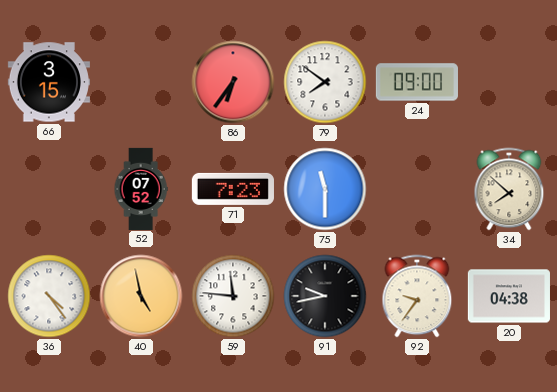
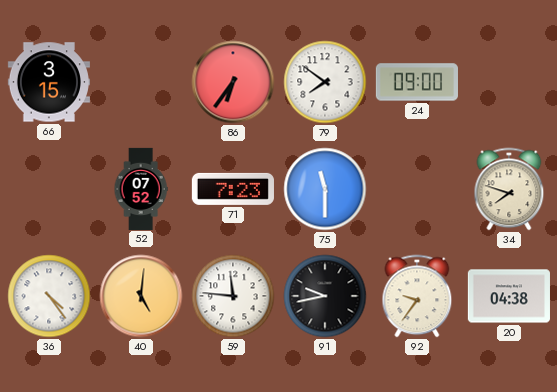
34: 7:52 -> 7:48 (509, 189)
40: 4:58 -> 5:01 (141, 296)
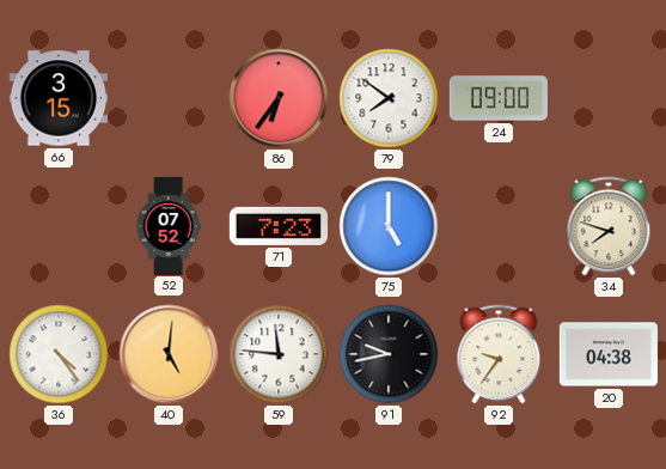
75: 11:30 -> 5:00 (389, 226)
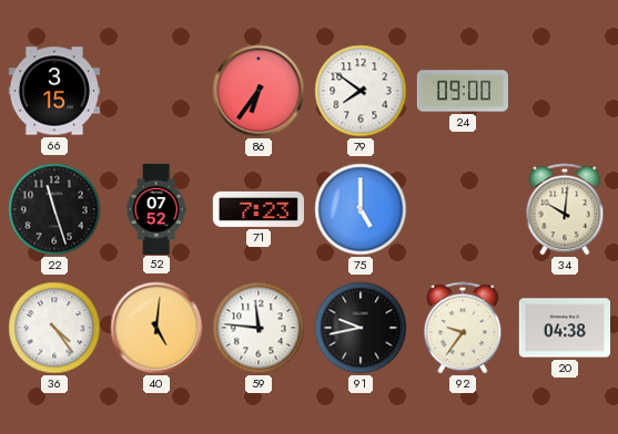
22: none -> 11:27 (54, 209)
34: 7:48 -> 10:01 (565, 209)
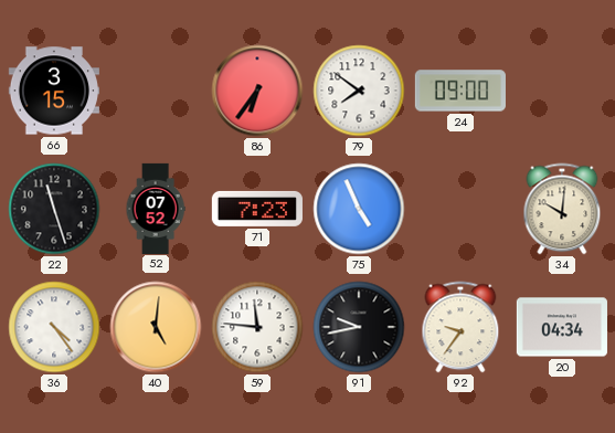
75: 5:00 -> 4:56 (359, 209)
20: 04:38 -> 04:34 (562, 327)
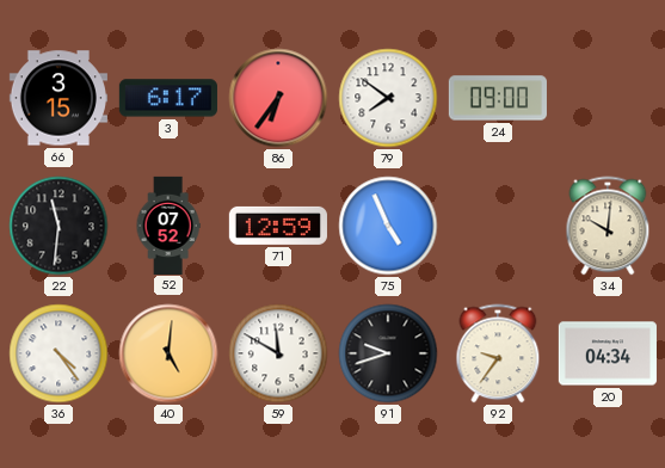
3: none -> 6:17 (168, 98)
22: 11:27 -> 11:31 (59, 226)
71: 7:23 -> 12:59 (278, 226)
59: 11:46 -> 11:50 (278, 353)
91: 9:43 -> 9:42 (388, 353)
